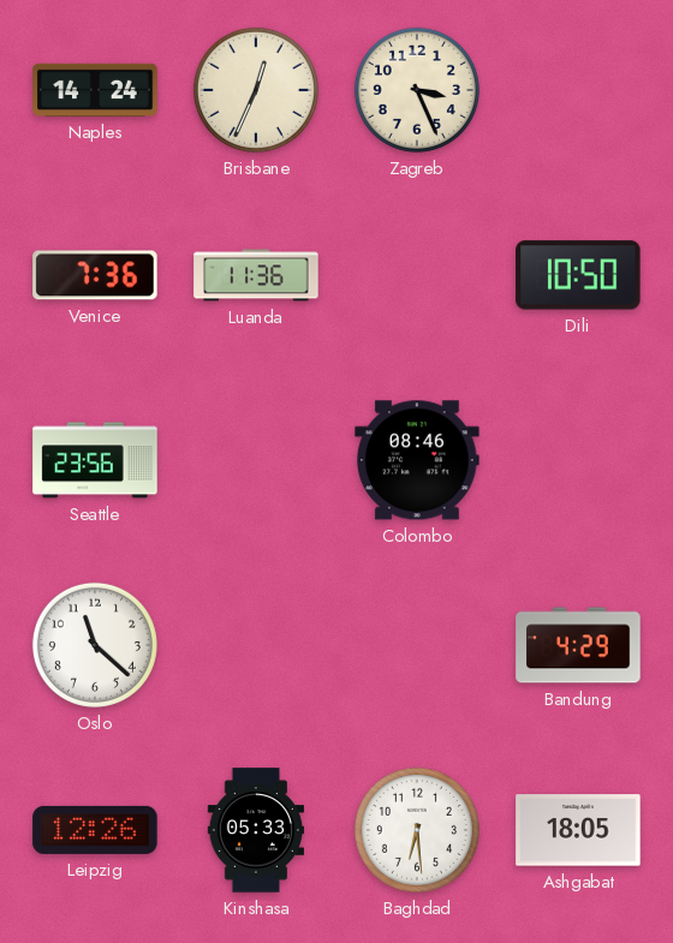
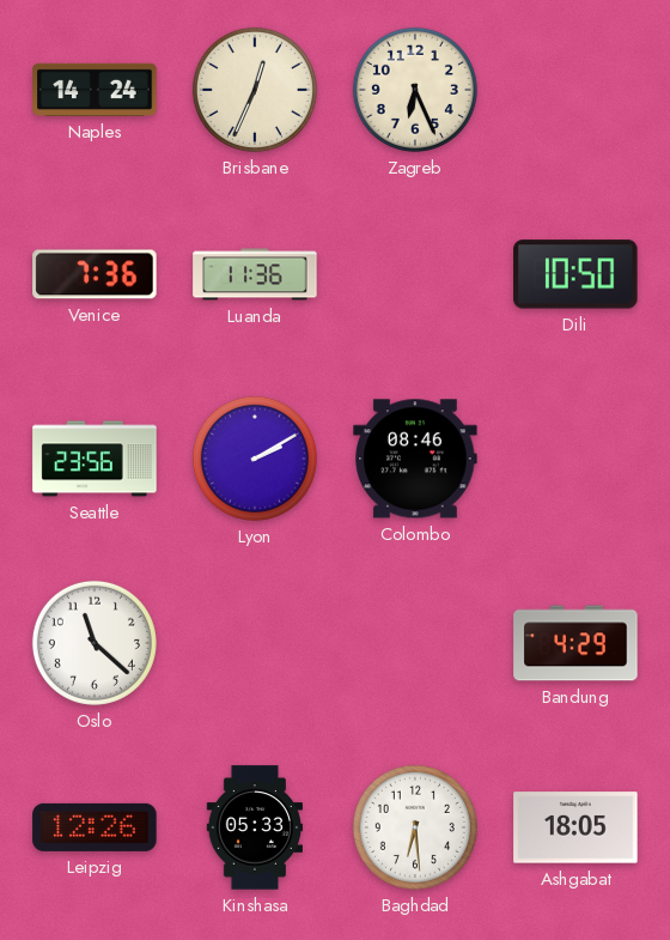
Zagreb: 3:26 -> 6:26 (415, 90)
Lyon: none -> 2:10 (255, 459)
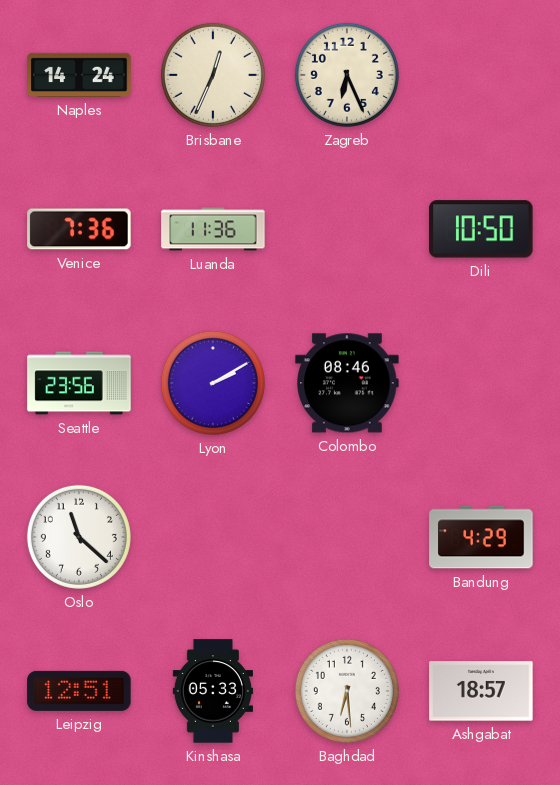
Leipzig: 12:26 -> 12:51 (79, 691)
Ashgabat: 18:05 -> 18:57 (481, 691)
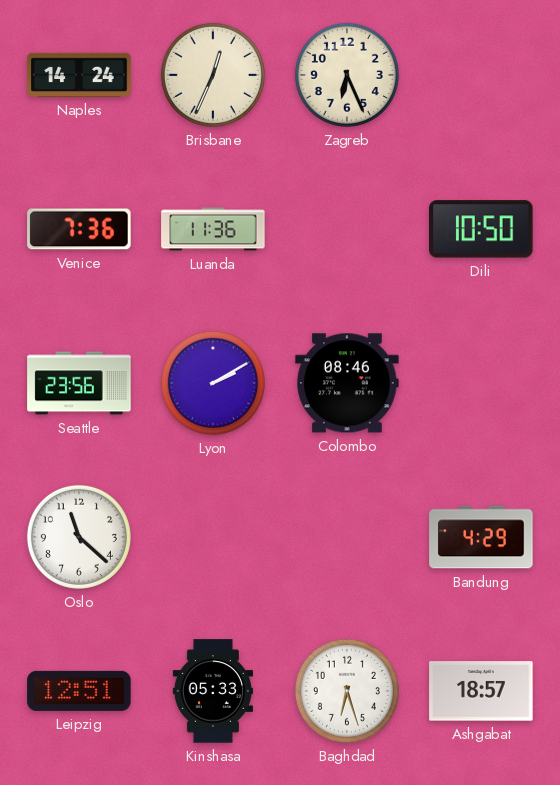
Baghdad: 6:29 -> 6:27 (347, 691)
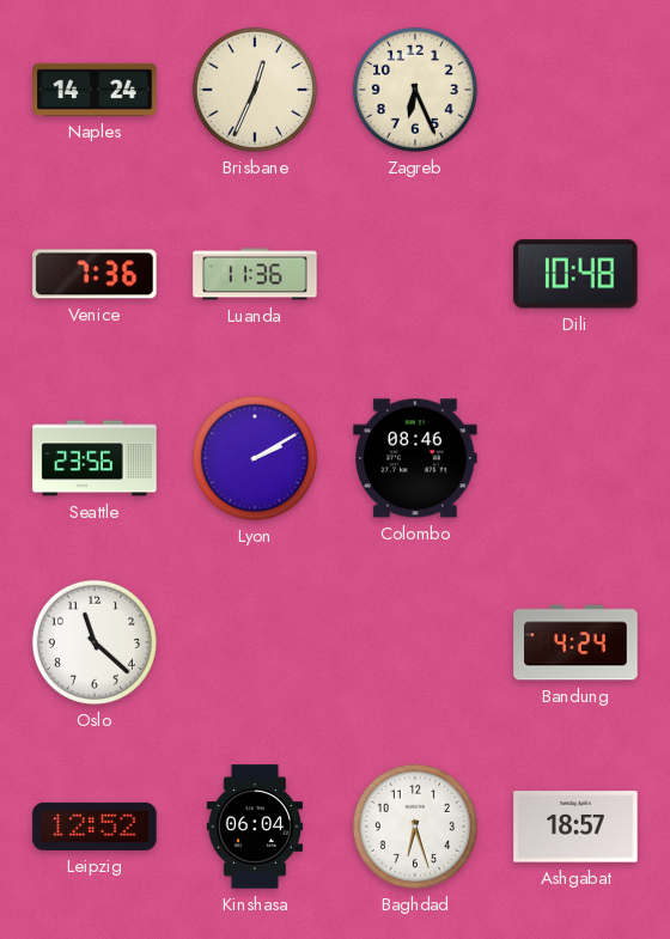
Dili: 10:50 -> 10:48 (575, 274)
Bandung: 4:29 -> 4:24 (575, 642)
Leipzig: 12:51 -> 12:52 (95, 827)
Kinshasa: 05:33 -> 06:04 (254, 827)
